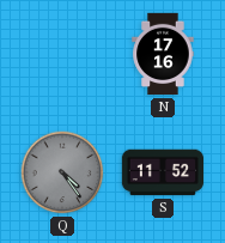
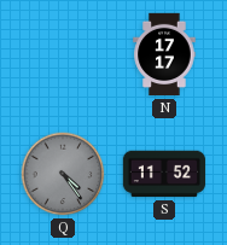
N: 17:16 -> 17:17 (164, 54)
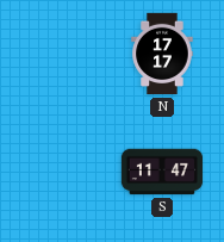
Q: 4:24 -> none (63, 174)
S: 11:52 -> 11:47 (162, 172)
